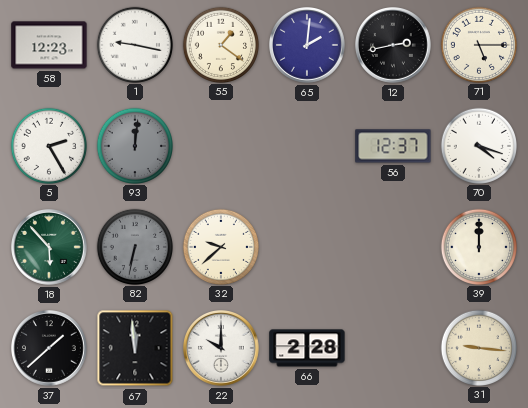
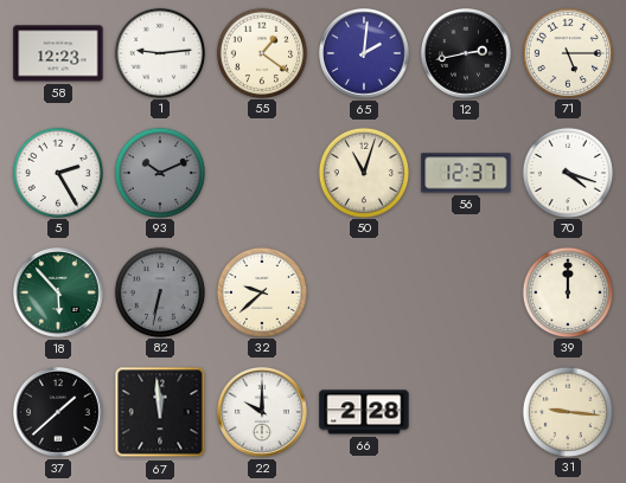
1: 9:17 -> 9:14 (159, 52)
93: 12:01 -> 10:11 (159, 172)
50: none -> 11:03 (363, 172)
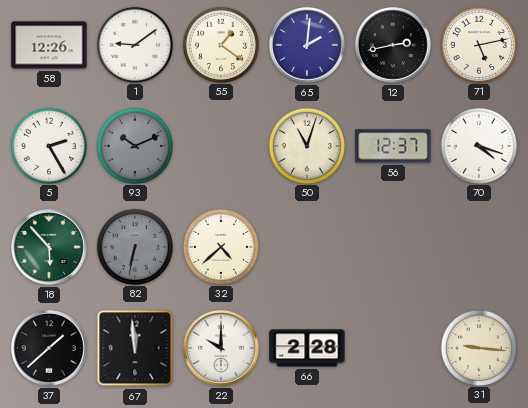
58: 12:23 -> 12:26 (49, 45)
1: 9:14 -> 9:09 (134, 44)
71: 5:15 -> 5:13 (478, 44)
32: 9:38 -> 4:38 (220, 246)
39: 12:00 -> none (567, 291)
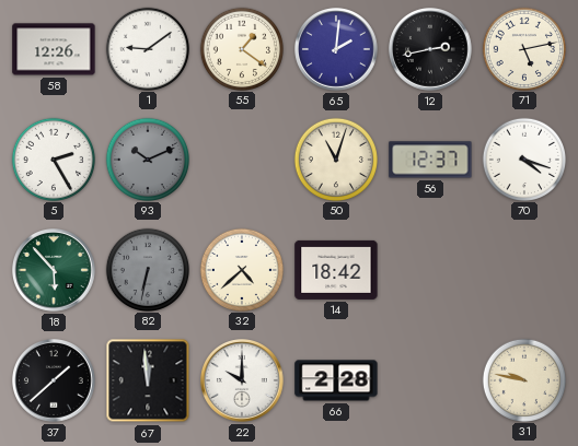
14: none -> 18:42 (336, 270)
31: 9:16 -> 9:47 (523, 379)
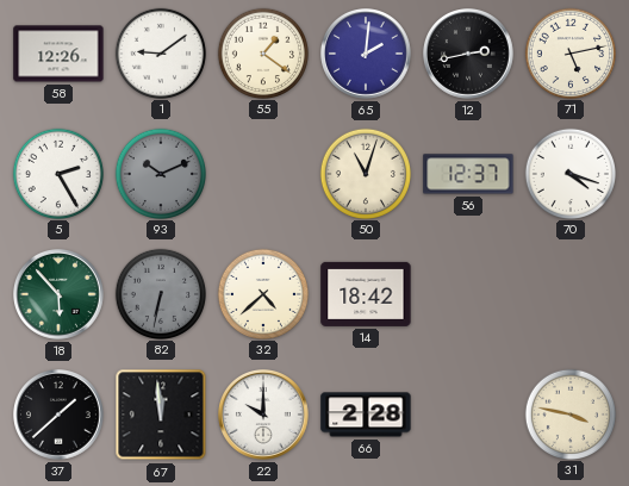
31: 9:47 -> 3:47 (569, 413)
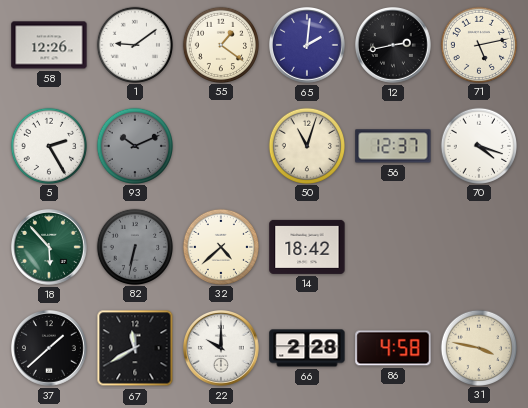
67: 11:59 -> 11:40 (135, 348)
86: none -> 4:58 (393, 348)
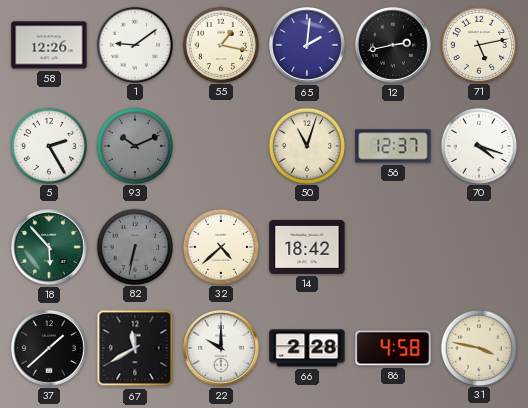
55: 1:21 -> 1:17 (220, 44)
